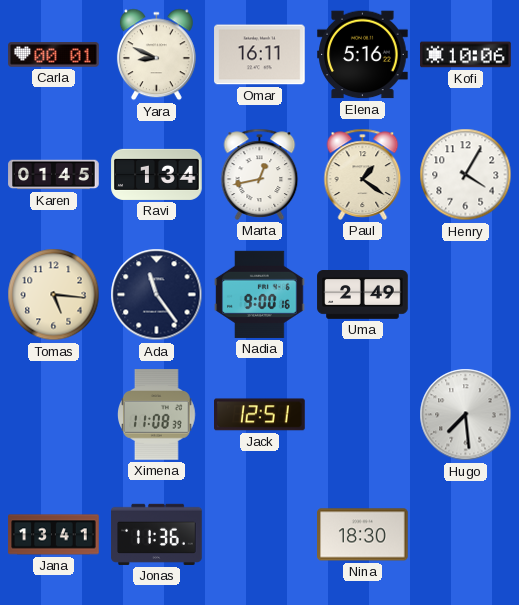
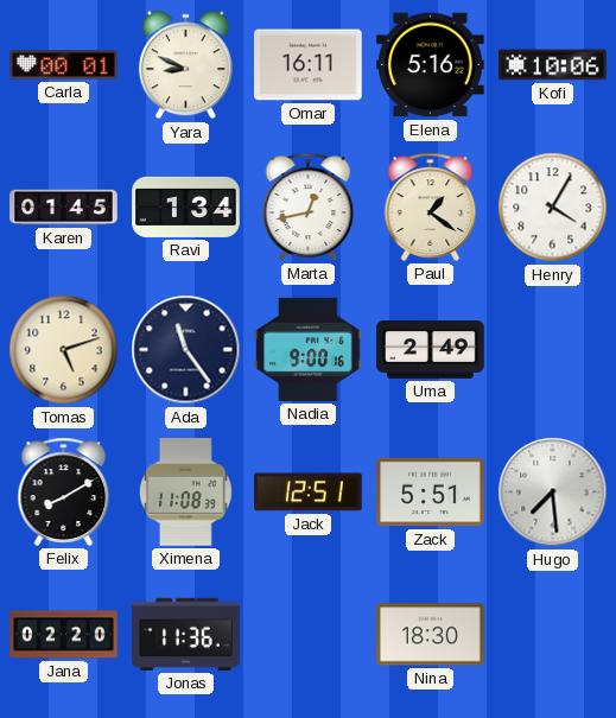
Tomas: 5:16 -> 5:12 (64, 350)
Felix: none -> 8:10 (64, 491)
Zack: none -> 5:51 (431, 493)
Jana: 13:41 -> 02:20 (64, 635)
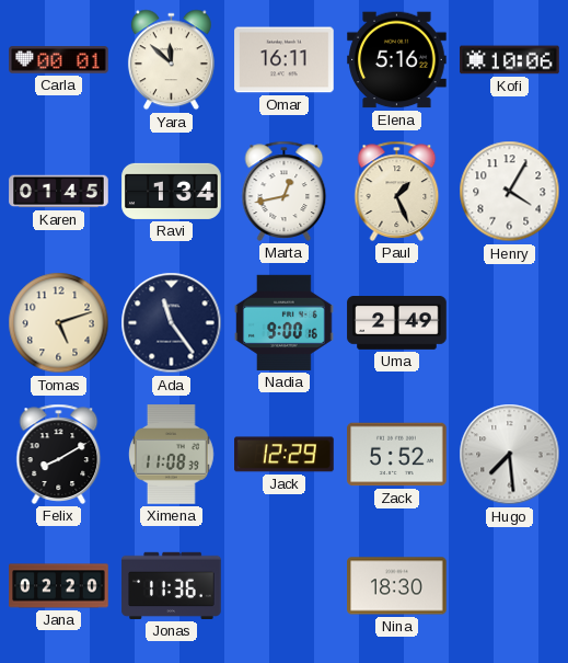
Yara: 8:49 -> 11:52 (171, 60)
Paul: 1:21 -> 1:26 (397, 191)
Jack: 12:51 -> 12:29 (285, 455)
Zack: 5:51 -> 5:52 (397, 455)
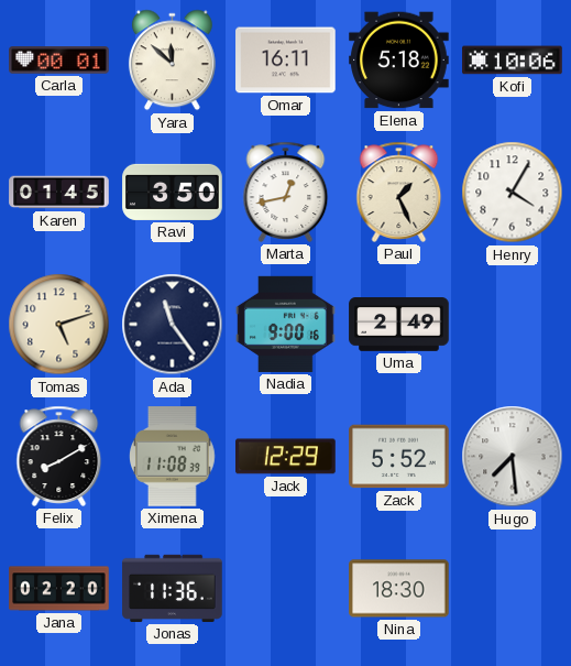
Elena: 5:16 -> 5:18 (399, 61)
Ravi: 1:34 -> 3:50 (173, 192)
